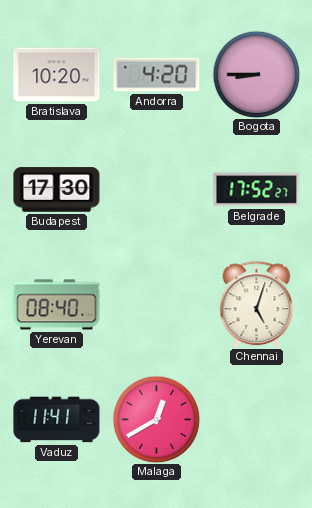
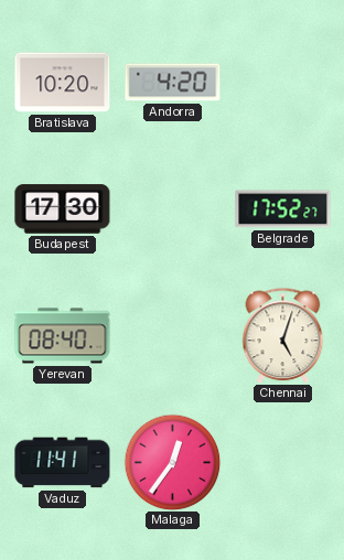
Bogota: 8:45 -> none (256, 74)
Malaga: 12:40 -> 12:36 (172, 462)
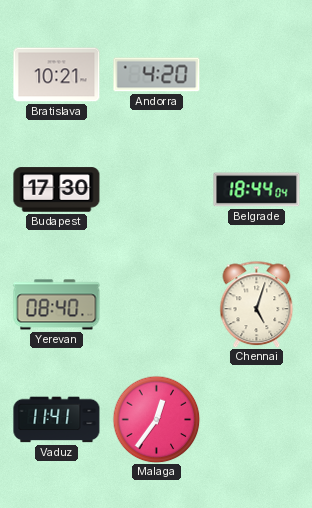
Bratislava: 10:20 -> 10:21 (57, 75)
Belgrade: 17:52 -> 18:44 (257, 190)
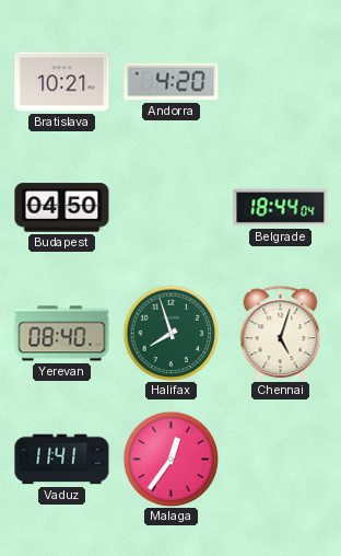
Budapest: 17:30 -> 04:50 (62, 208)
Halifax: none -> 7:57 (170, 333)
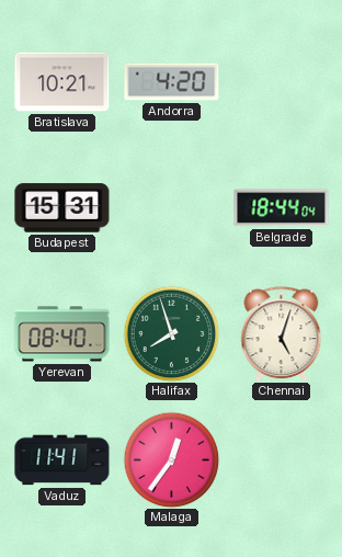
Budapest: 04:50 -> 15:31 (62, 208)
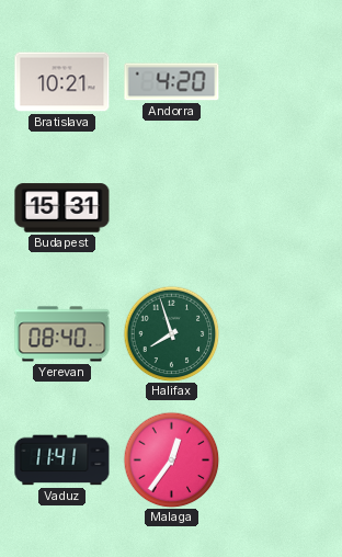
Belgrade: 18:44 -> none (282, 208)
Chennai: 5:03 -> none (282, 333)
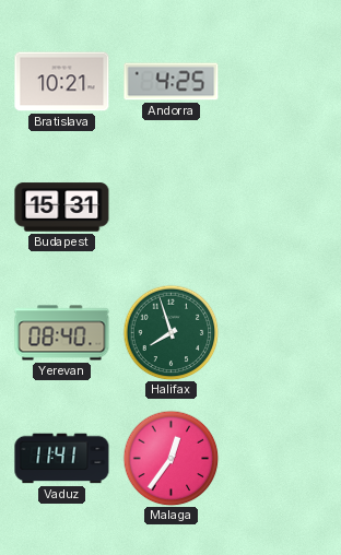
Andorra: 4:20 -> 4:25 (172, 82)
